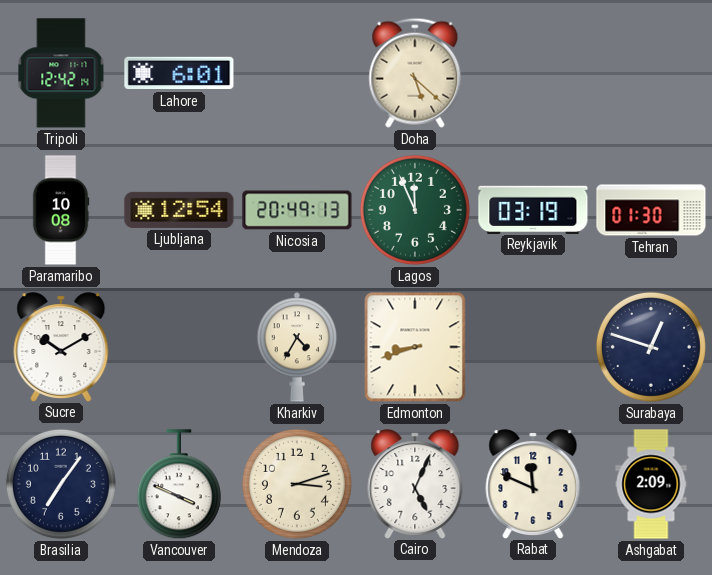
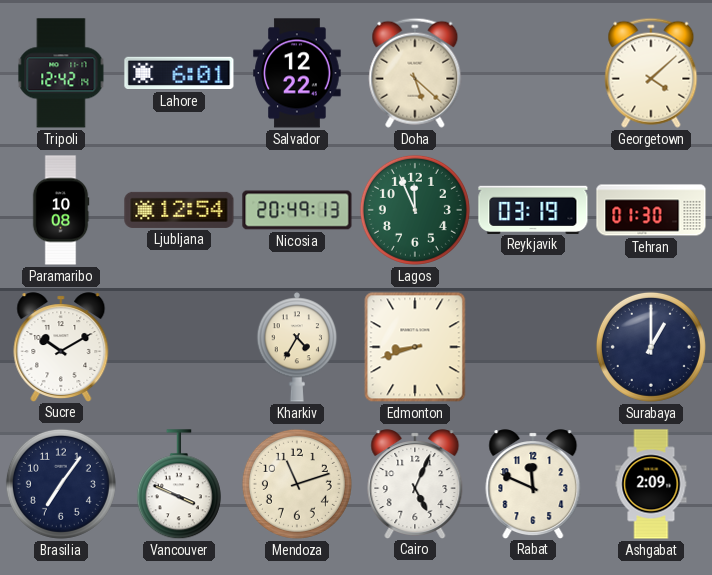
Salvador: none -> 12:22 (297, 73)
Georgetown: none -> 4:08 (651, 73)
Surabaya: 12:48 -> 1:00 (651, 347)
Mendoza: 3:12 -> 11:12 (297, 484)
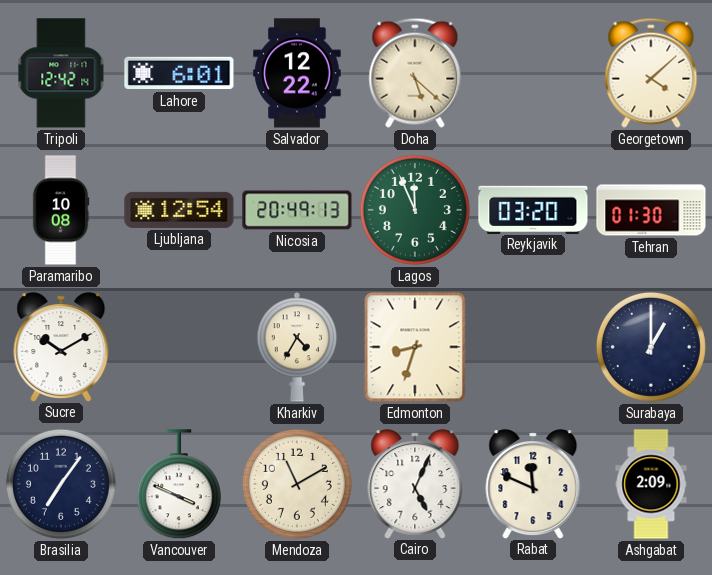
Reykjavik: 03:19 -> 03:20 (533, 209)
Edmonton: 8:42 -> 8:33 (415, 347)
Mendoza: 11:12 -> 11:10 (297, 484)
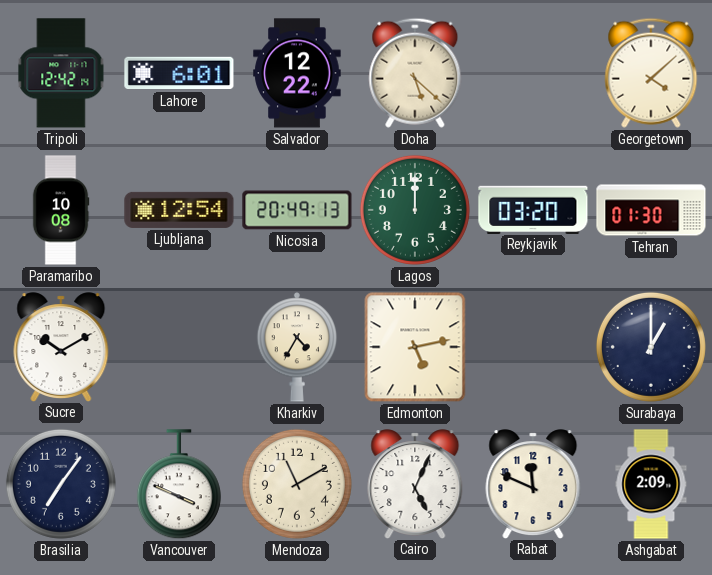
Lagos: 11:56 -> 12:00 (415, 210)
Edmonton: 8:33 -> 5:13 (415, 347)
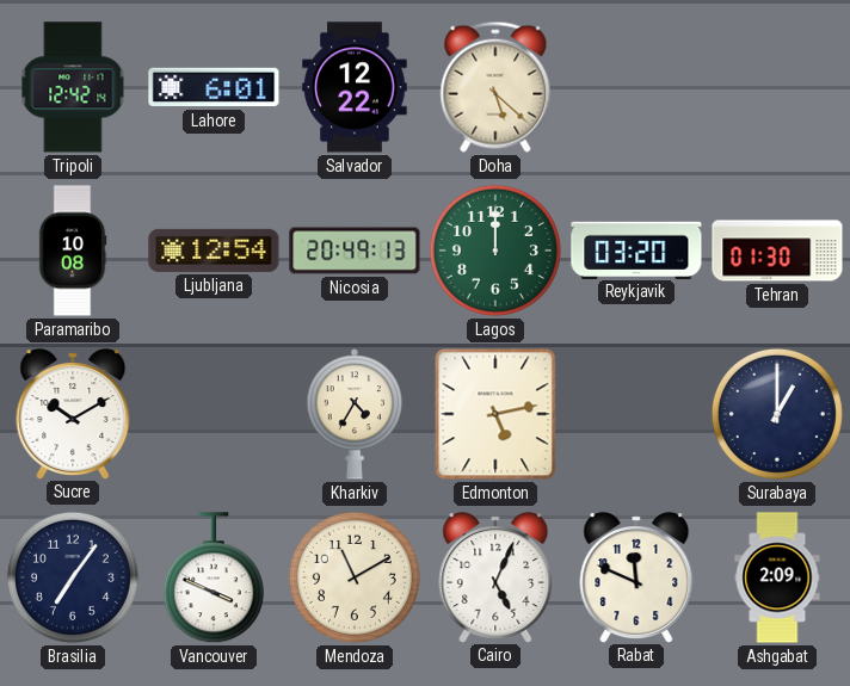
Georgetown: 4:08 -> none (651, 73)
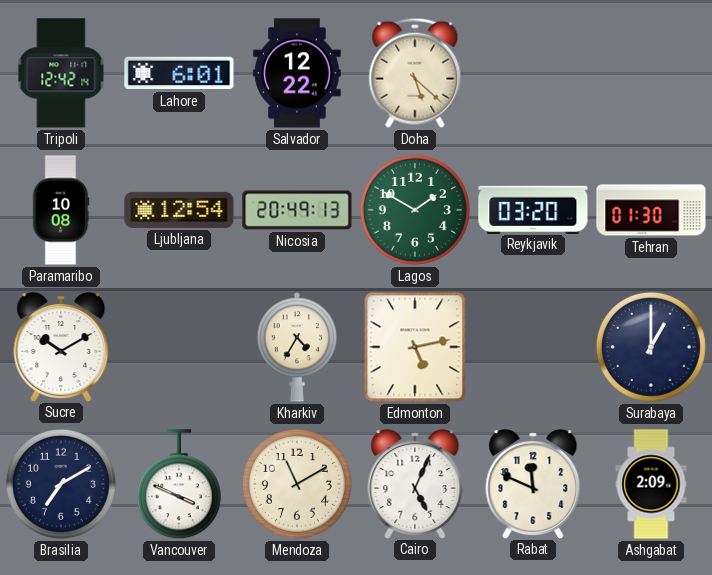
Lagos: 12:00 -> 1:50 (415, 210)
Brasilia: 7:06 -> 7:10 (61, 484)
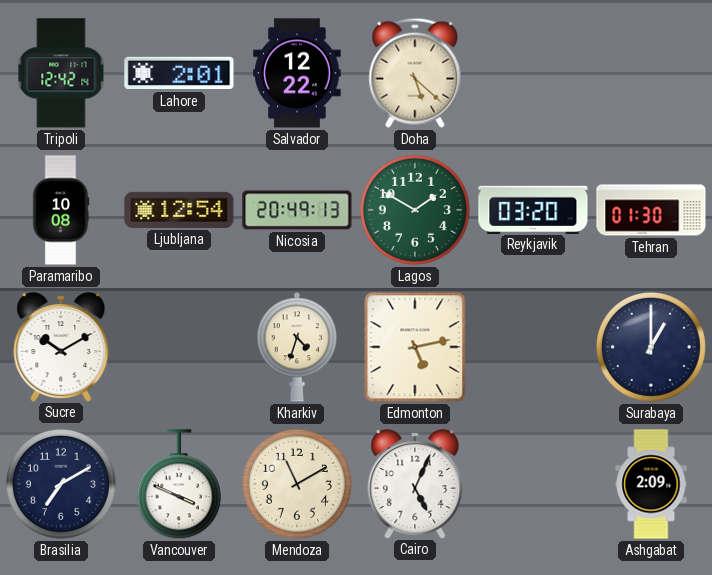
Lahore: 6:01 -> 2:01 (179, 73)
Kharkiv: 4:35 -> 4:33 (297, 347)
Rabat: 11:49 -> none (533, 484)
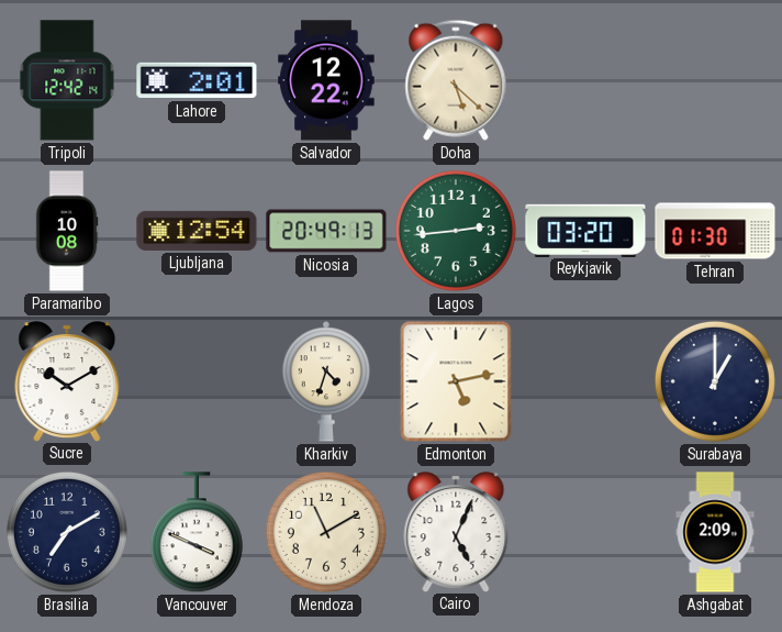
Lagos: 1:50 -> 2:44 (456, 231)
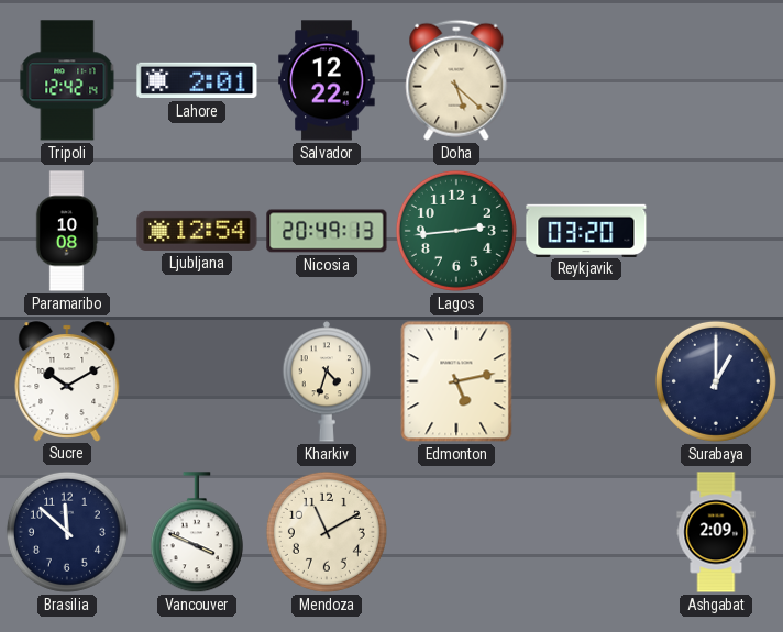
Tehran: 01:30 -> none (715, 231)
Brasilia: 7:10 -> 11:52 (67, 532)
Cairo: 5:04 -> none (456, 532)
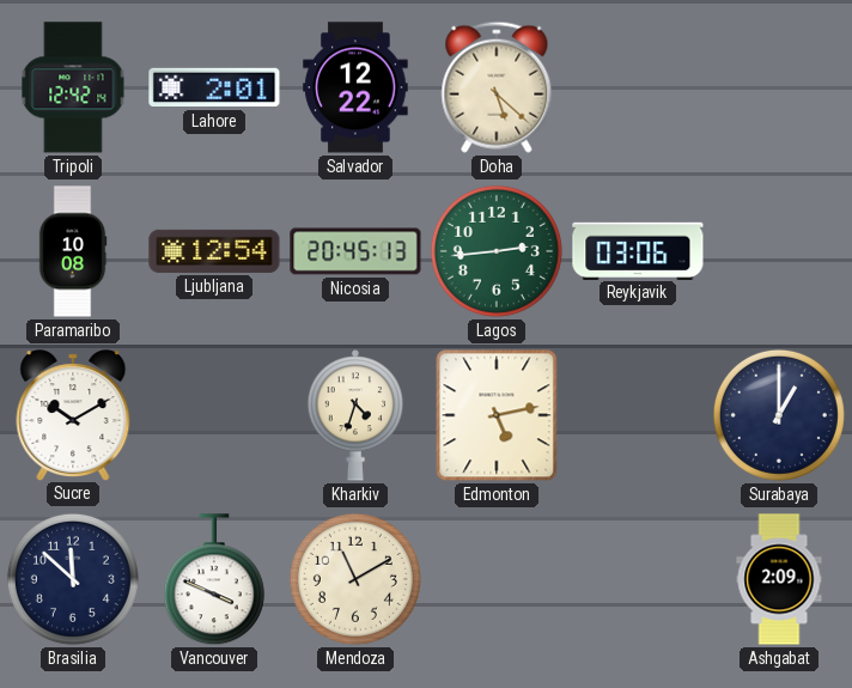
Nicosia: 20:49 -> 20:45 (355, 251)
Reykjavik: 03:20 -> 03:06 (638, 250)
